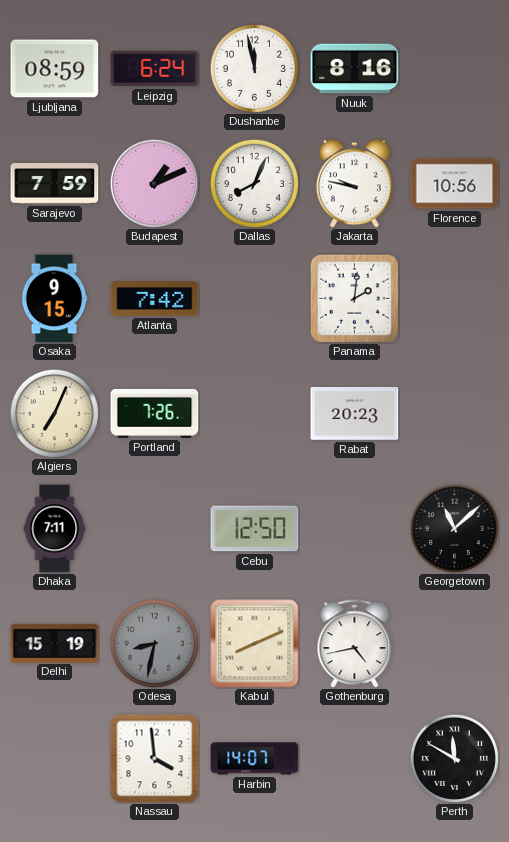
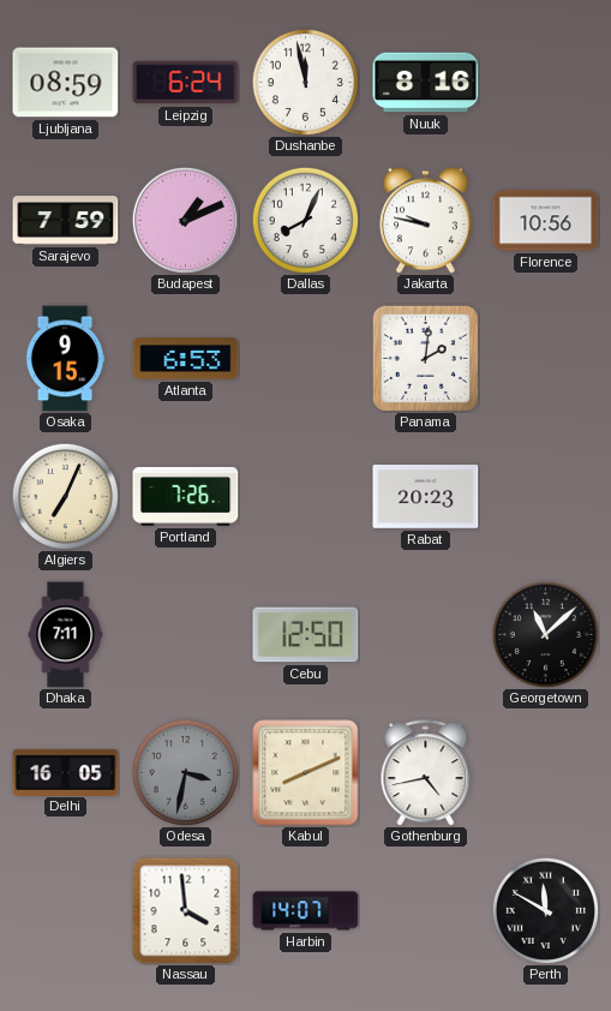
Atlanta: 7:42 -> 6:53 (186, 359)
Delhi: 15:19 -> 16:05 (66, 772)
Odesa: 8:32 -> 3:32 (185, 772)
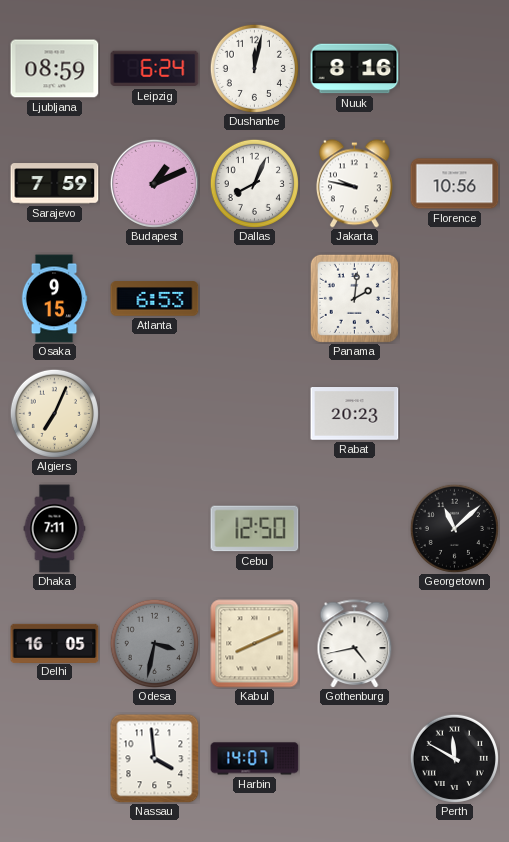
Dushanbe: 11:58 -> 12:02 (254, 68)
Portland: 7:26 -> none (186, 496)
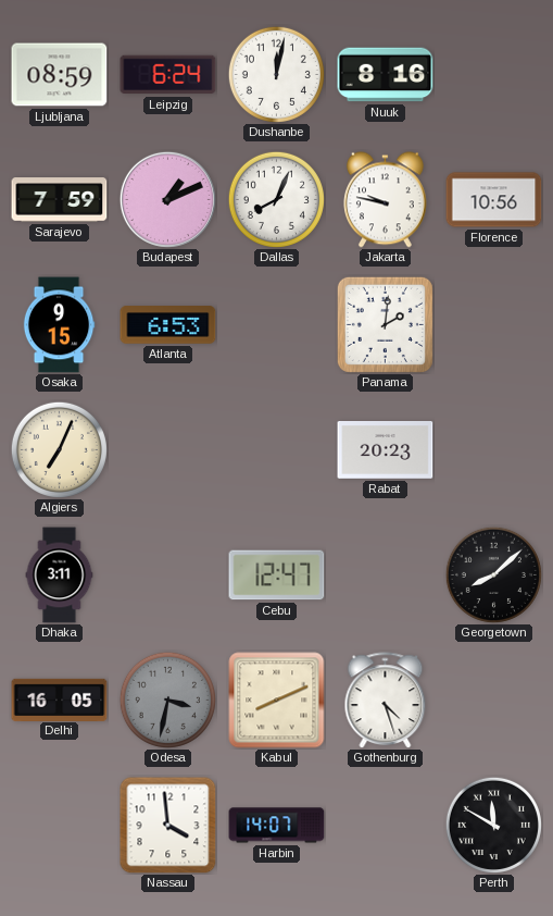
Dhaka: 7:11 -> 3:11 (60, 575)
Cebu: 12:50 -> 12:47 (277, 575)
Georgetown: 11:08 -> 8:08 (493, 574)
Gothenburg: 4:43 -> 4:27 (386, 701)
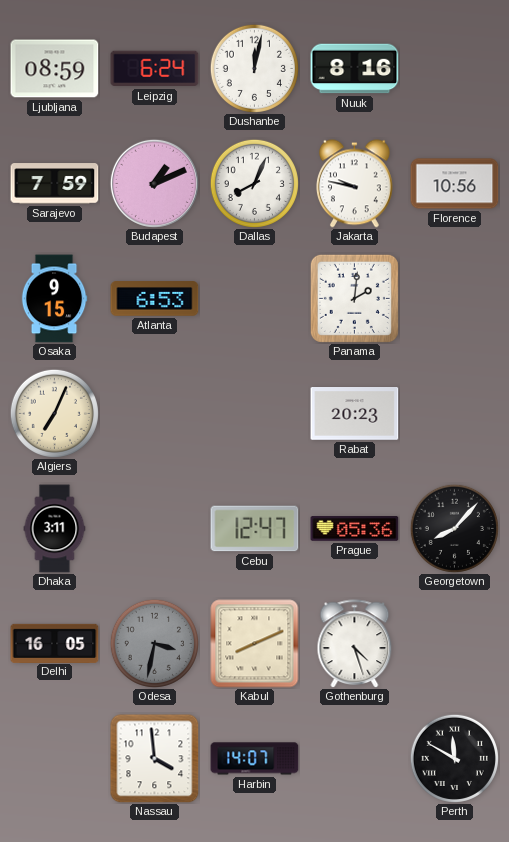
Prague: none -> 05:36 (355, 529)
Georgetown: 8:08 -> 8:07 (454, 528)
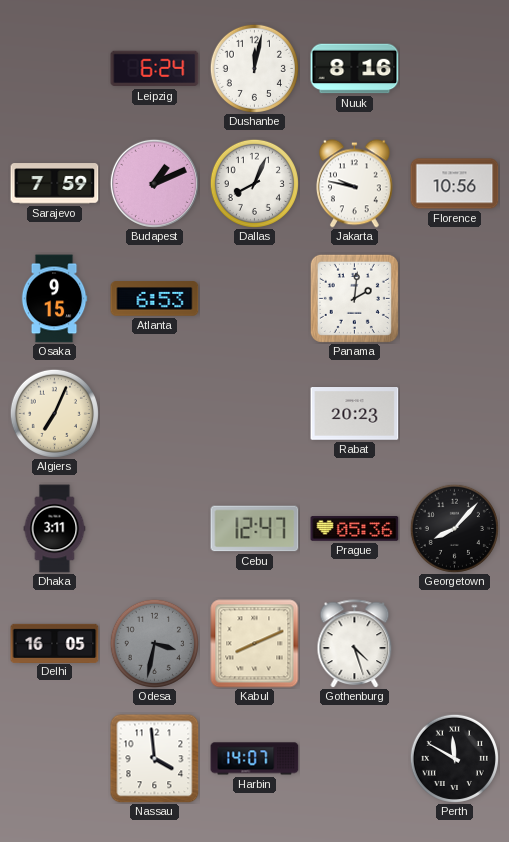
Ljubljana: 08:59 -> none (55, 69)
